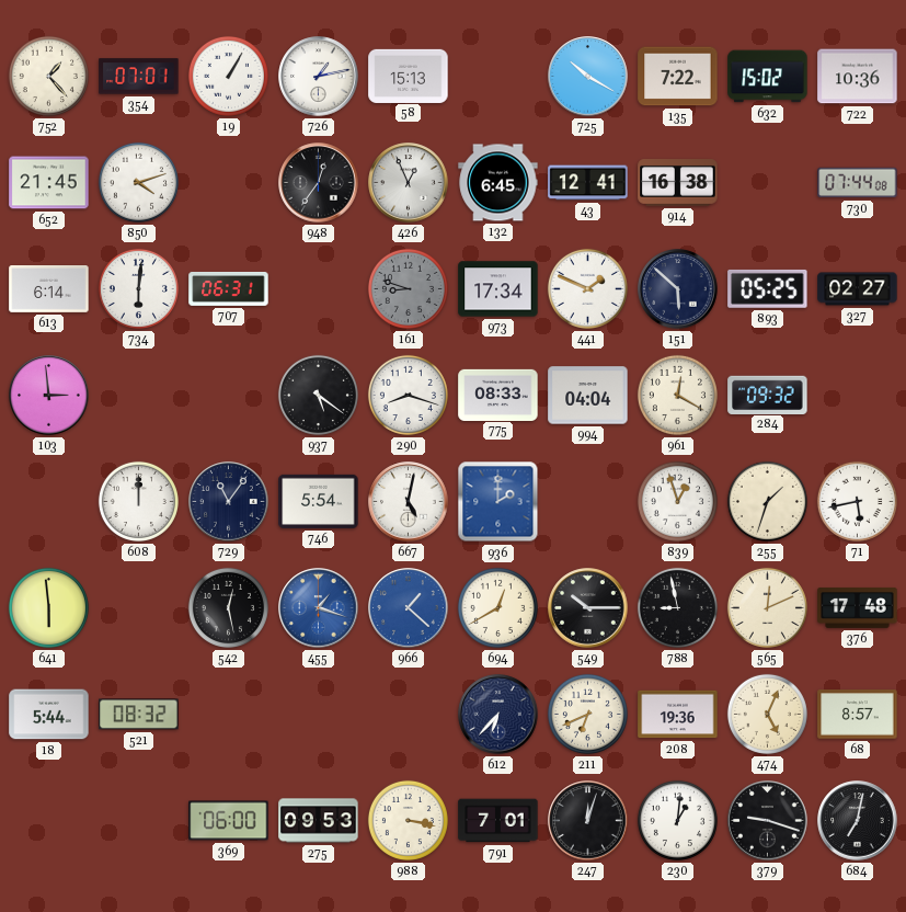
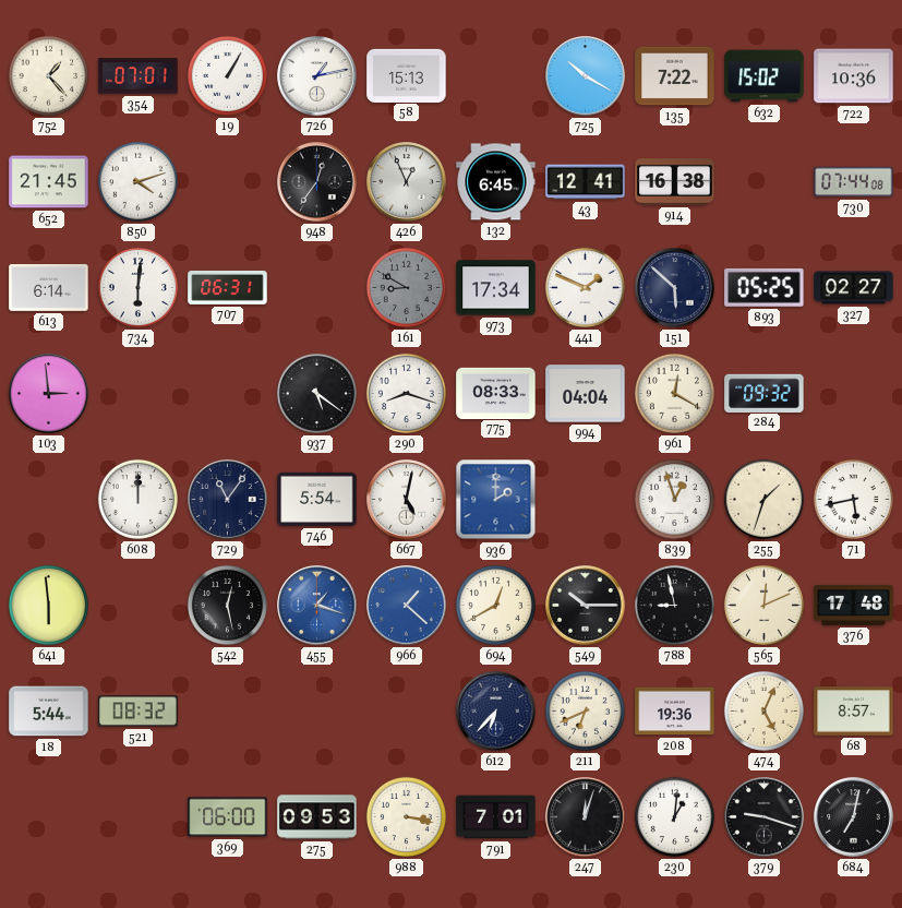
161: 8:48 -> 8:50 (406, 287)
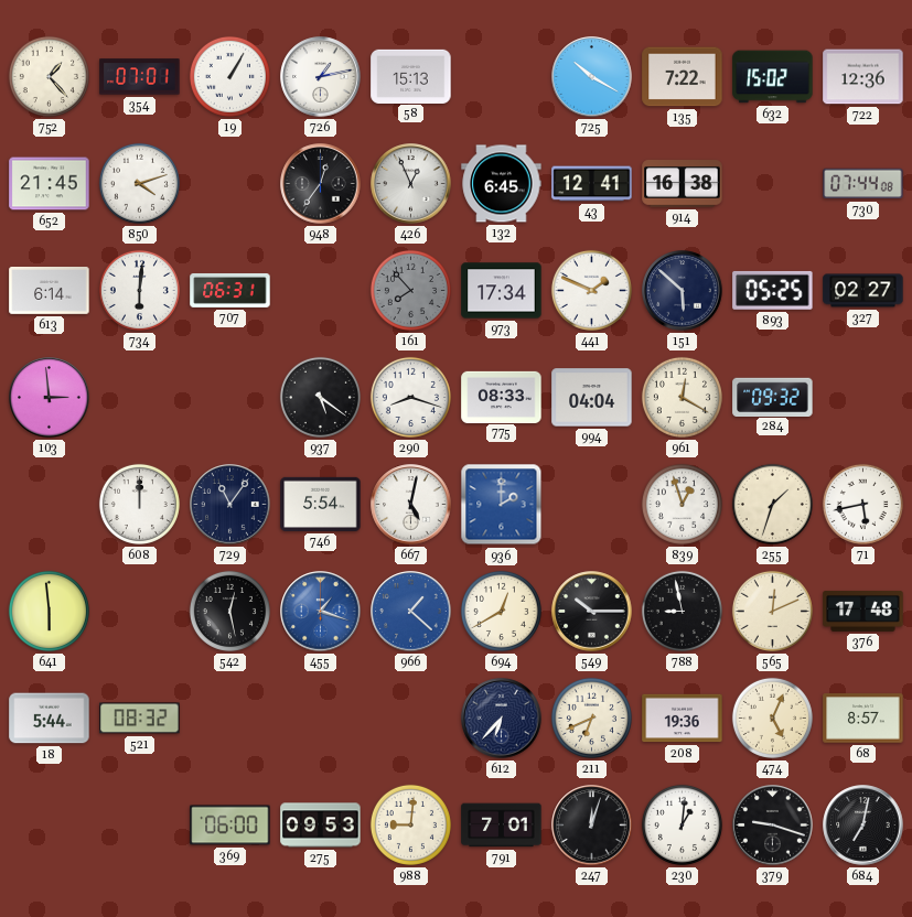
722: 10:36 -> 12:36 (863, 77)
161: 8:50 -> 7:53 (410, 290)
988: 3:17 -> 9:01 (410, 824)
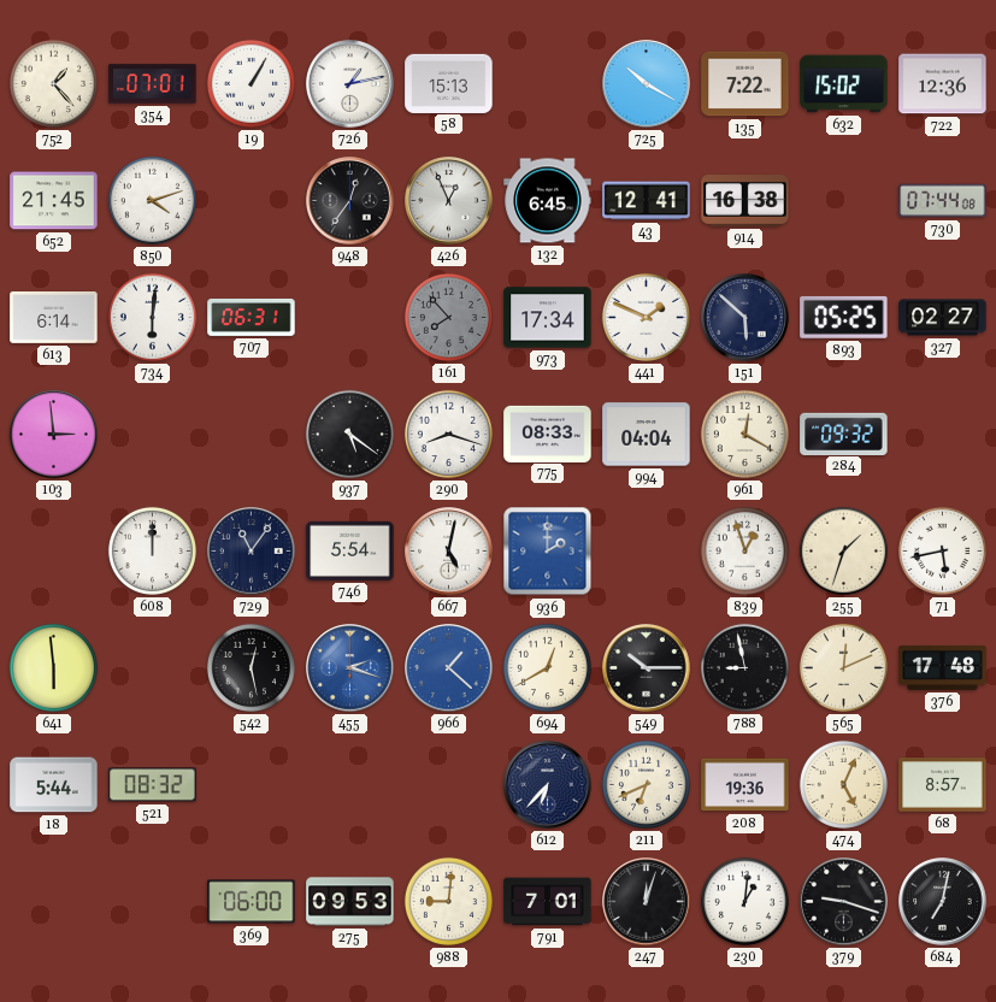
455: 1:18 -> 2:18 (350, 668)
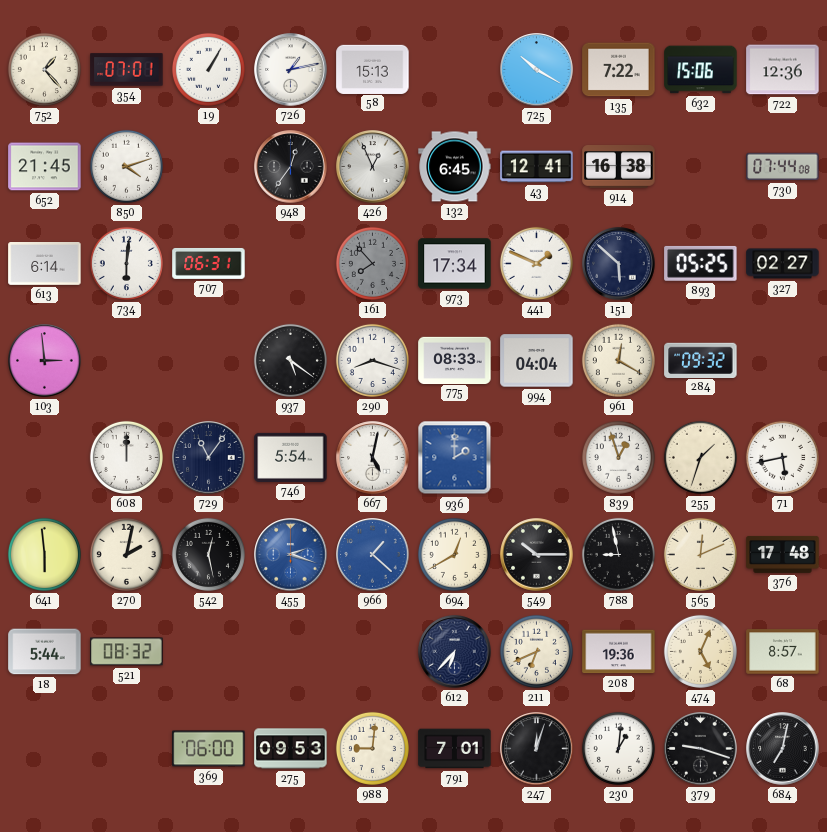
632: 15:02 -> 15:06 (701, 70)
270: none -> 2:02 (126, 554)
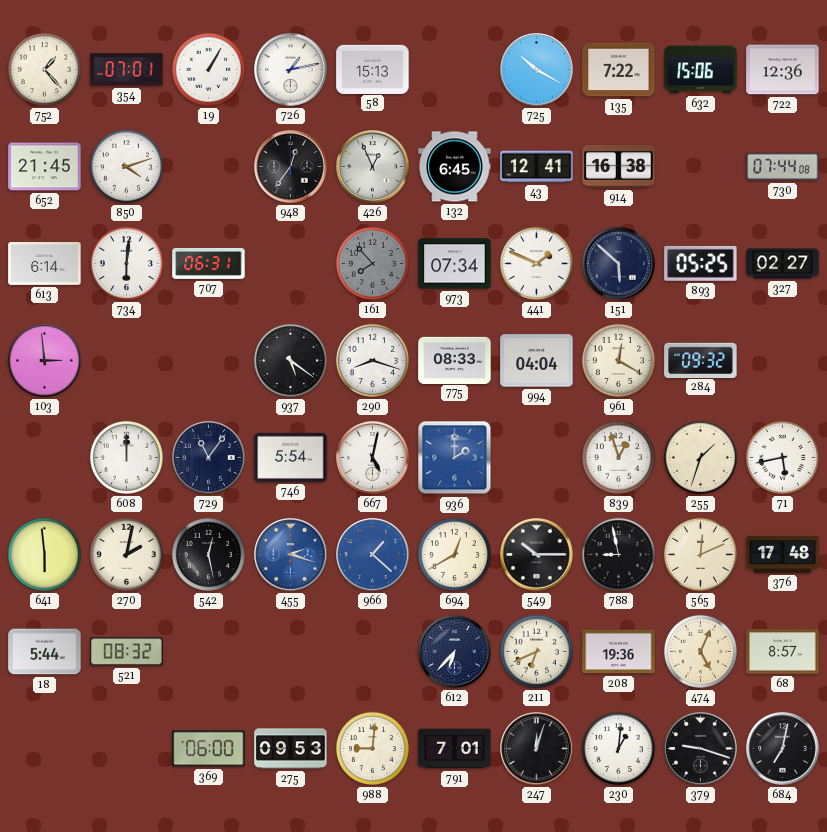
973: 17:34 -> 07:34 (455, 264)
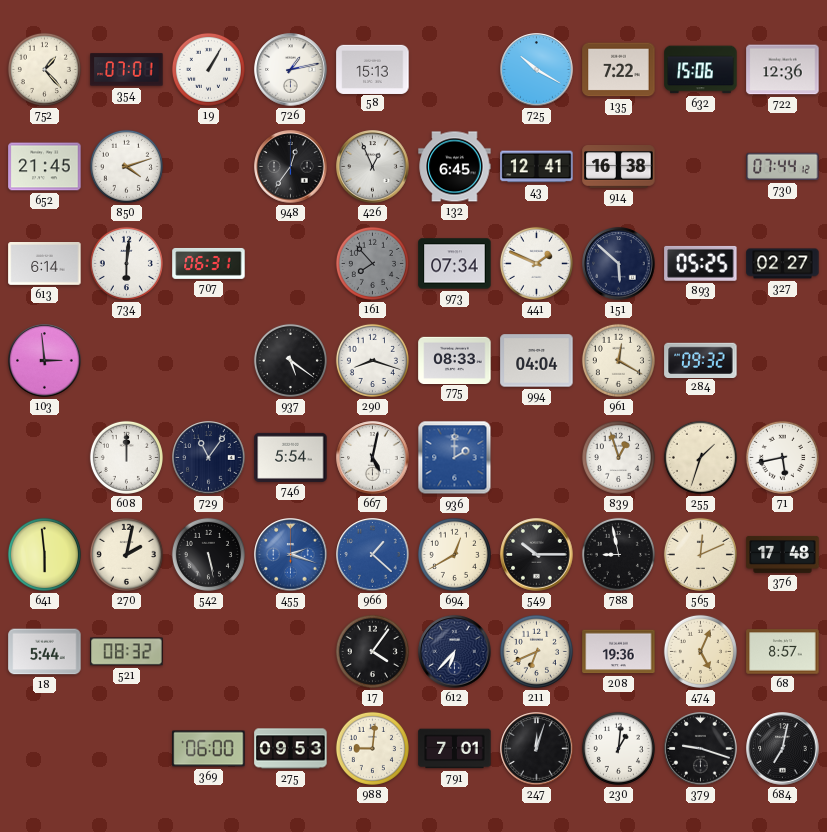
730: 07:44:08 -> 07:44:12 (783, 167)
542: 12:28 -> 5:28 (208, 554)
17: none -> 4:06 (372, 651)
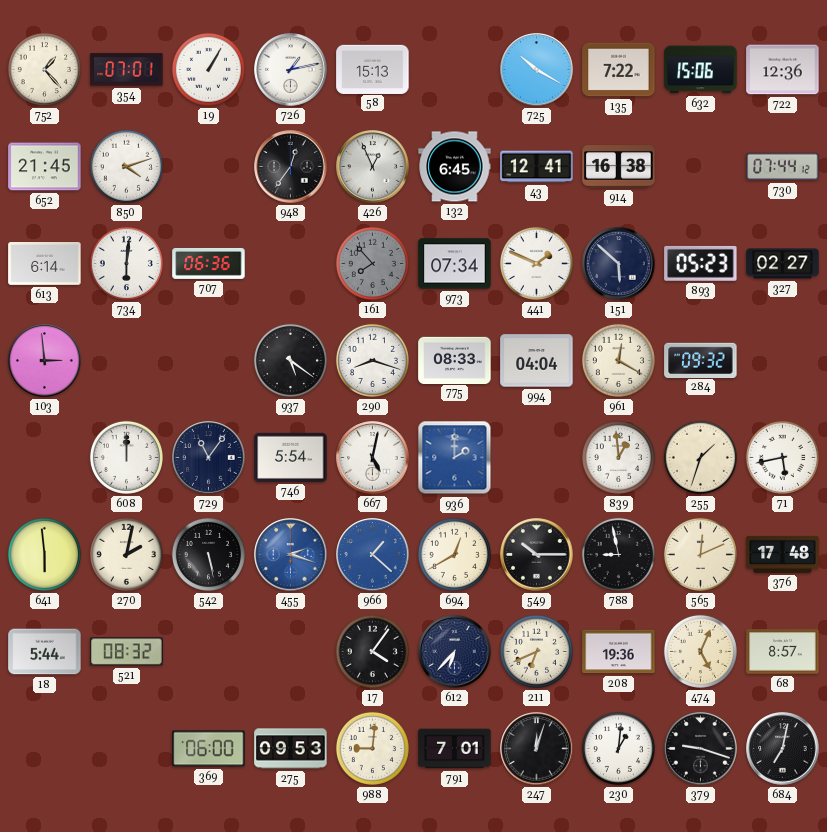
707: 06:31 -> 06:36 (209, 263)
893: 05:25 -> 05:23 (701, 263)
839: 12:57 -> 12:59 (618, 457)
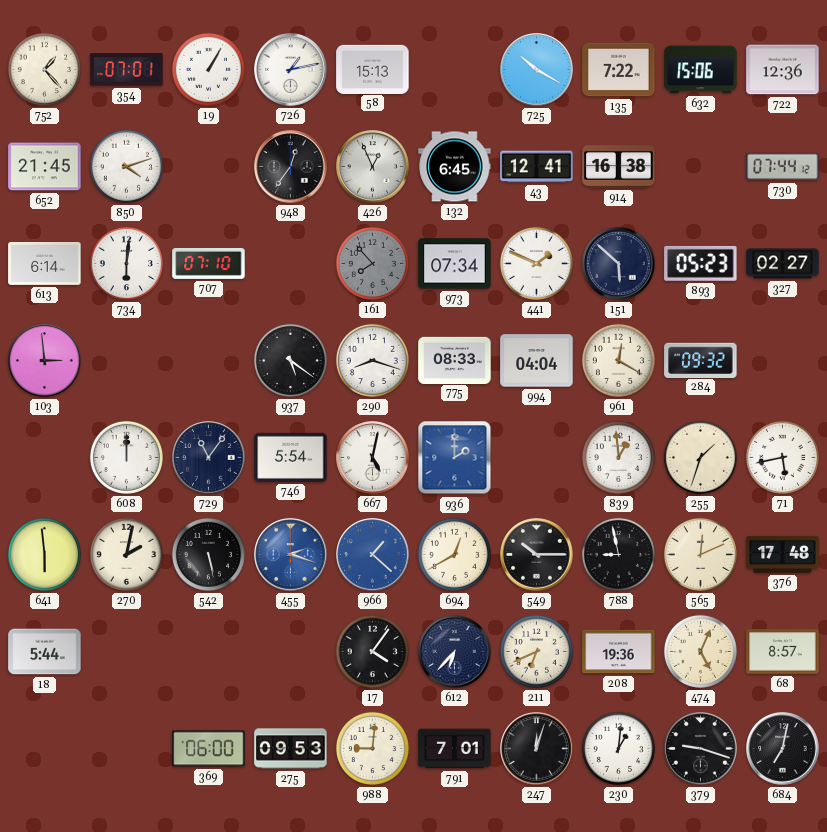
707: 06:36 -> 07:10 (209, 263)
521: 08:32 -> none (127, 652)
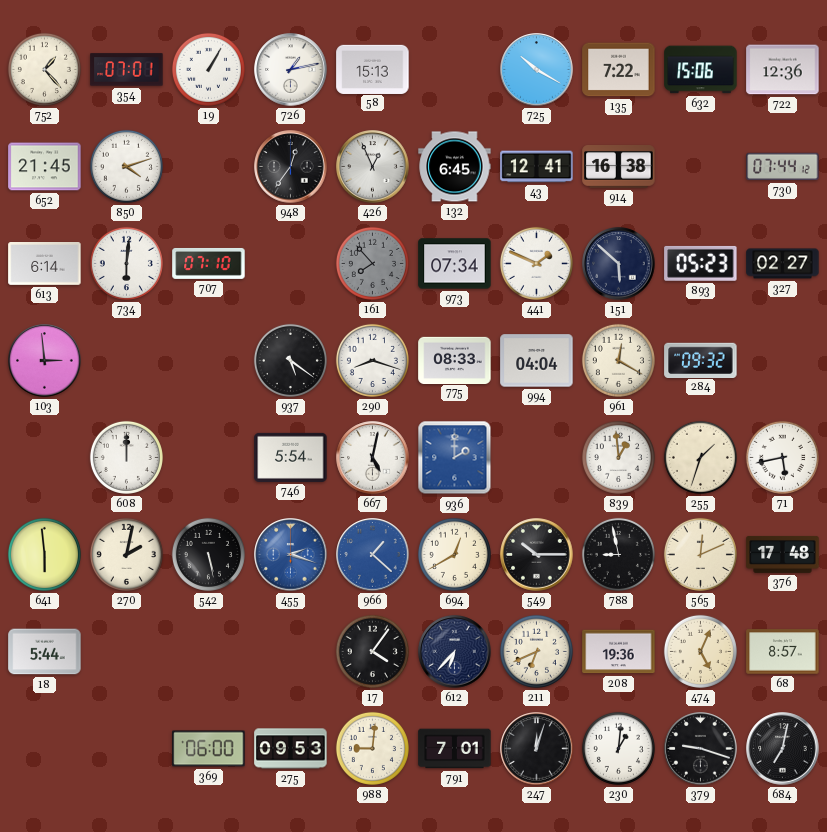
729: 11:06 -> none (209, 458)
